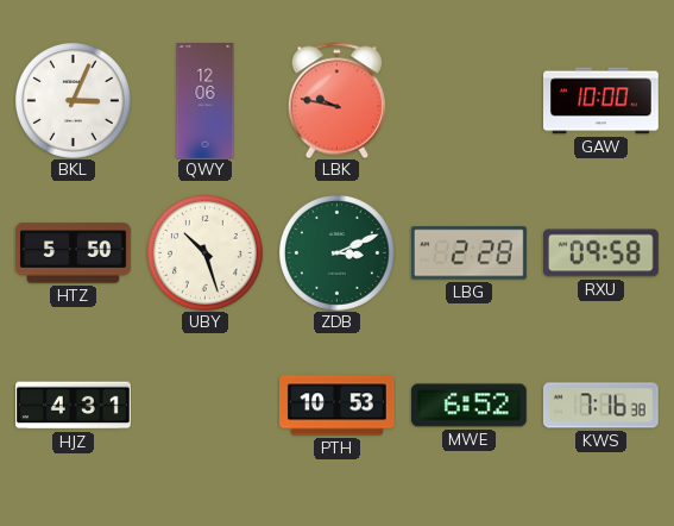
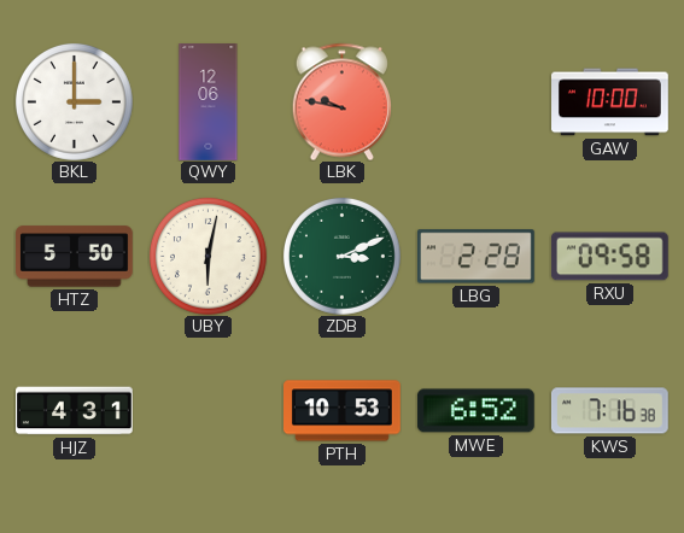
BKL: 3:04 -> 3:00 (74, 101)
UBY: 10:27 -> 6:02 (207, 256)
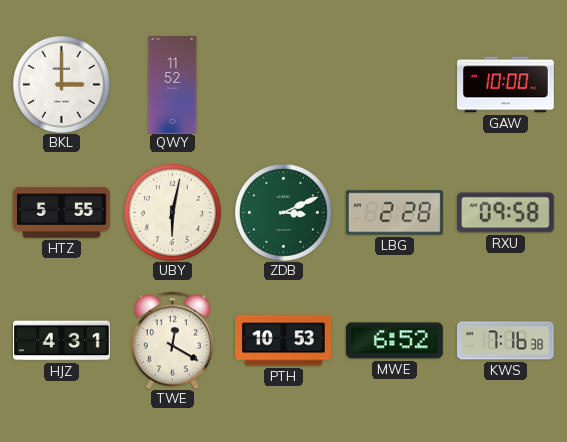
QWY: 12:06 -> 11:52 (173, 85)
LBK: 9:47 -> none (341, 101)
HTZ: 5:50 -> 5:55 (62, 213)
TWE: none -> 12:20 (172, 340)
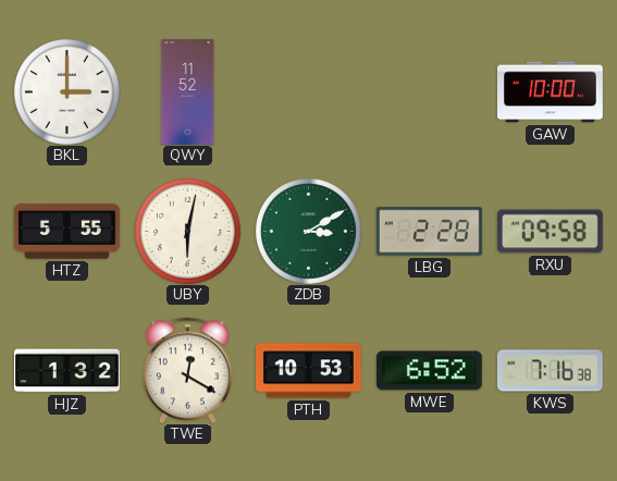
ZDB: 3:11 -> 3:10 (308, 231)
HJZ: 4:31 -> 1:32 (67, 371)
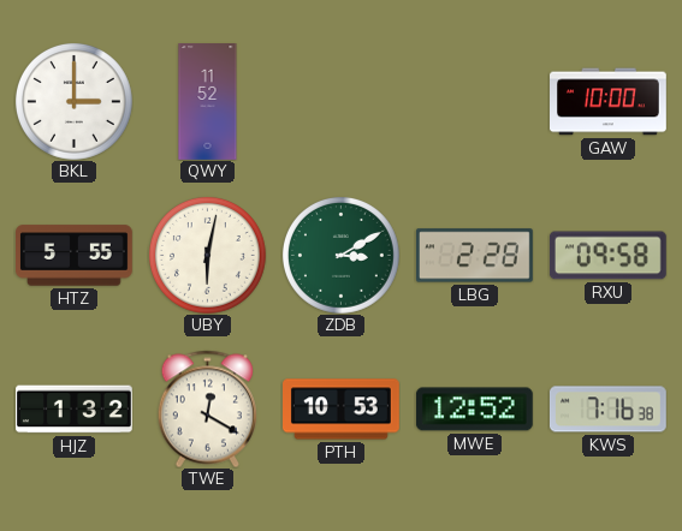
MWE: 6:52 -> 12:52 (474, 410)
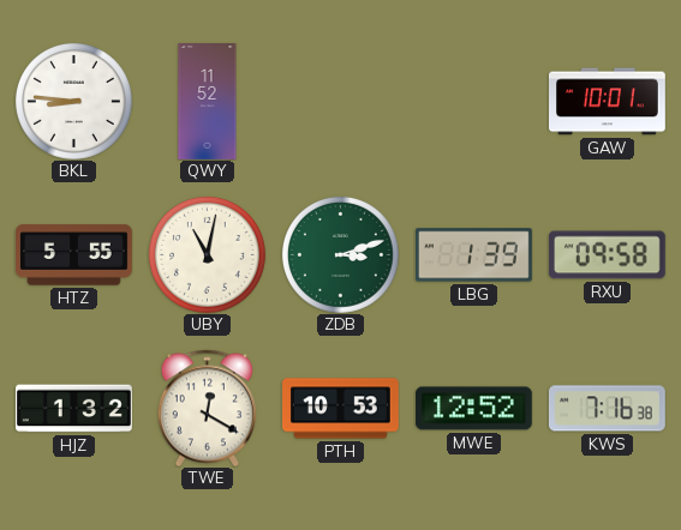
BKL: 3:00 -> 8:46 (73, 101)
GAW: 10:00 -> 10:01 (608, 102)
UBY: 6:02 -> 11:02 (207, 254)
ZDB: 3:10 -> 3:12 (340, 254)
LBG: 2:28 -> 1:39 (473, 255)
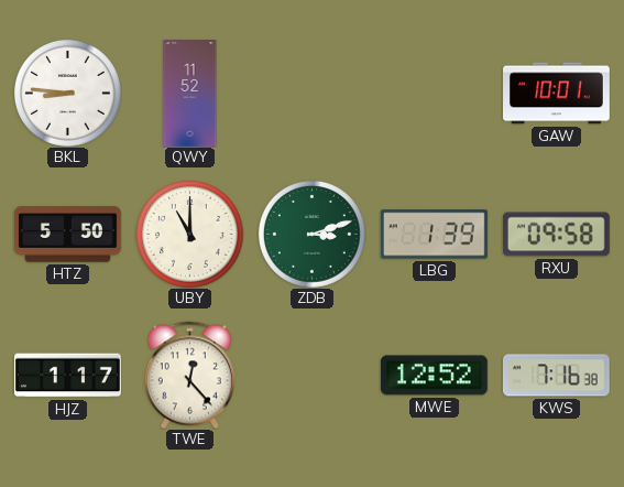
HTZ: 5:55 -> 5:50 (68, 235)
UBY: 11:02 -> 11:00 (189, 234)
HJZ: 1:32 -> 1:17 (68, 376)
TWE: 12:20 -> 12:23 (189, 375)
PTH: 10:53 -> none (341, 409)
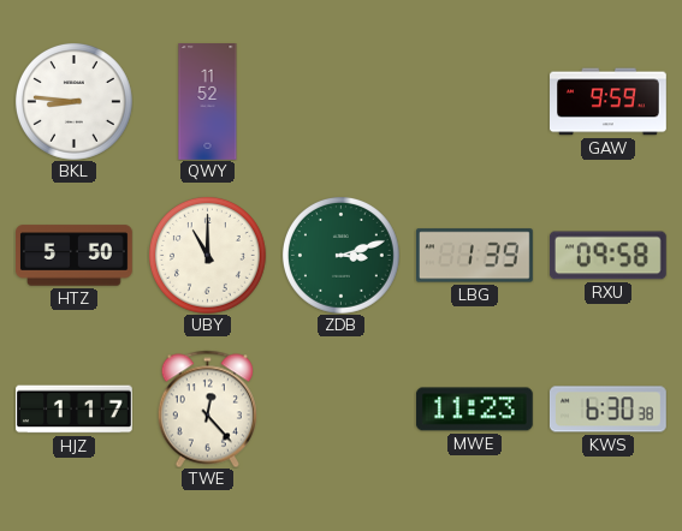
GAW: 10:01 -> 9:59 (609, 102)
MWE: 12:52 -> 11:23 (474, 410)
KWS: 7:16 -> 6:30 (607, 410)
